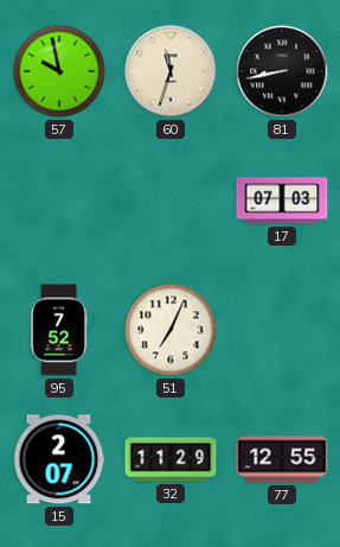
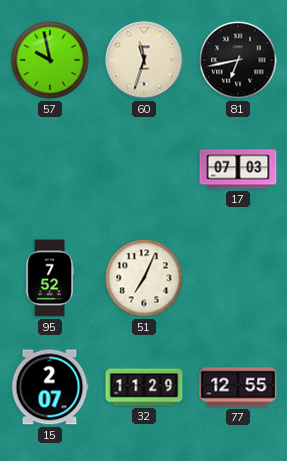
81: 8:43 -> 6:43 (238, 60)
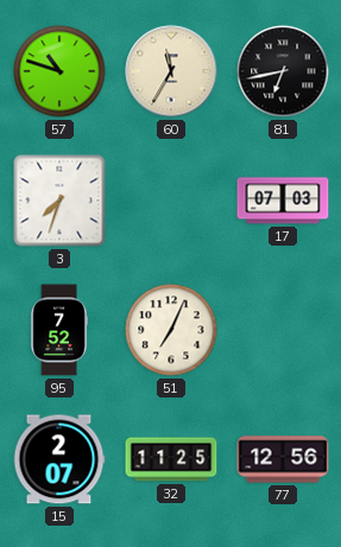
57: 9:58 -> 10:48 (59, 71)
60: 11:33 -> 11:35 (171, 71)
3: none -> 7:33 (59, 201)
32: 11:29 -> 11:25 (171, 459)
77: 12:55 -> 12:56 (283, 459)
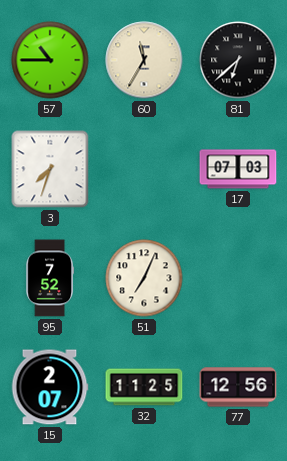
57: 10:48 -> 10:45 (50, 60)
81: 6:43 -> 6:38 (238, 60)
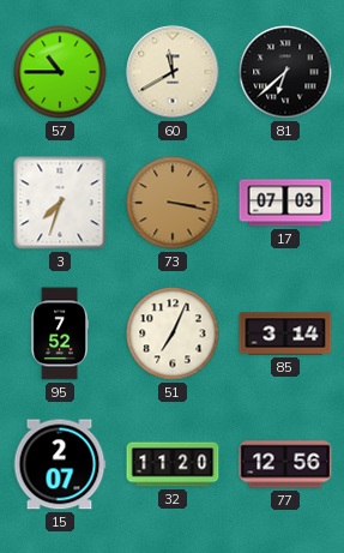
60: 11:35 -> 11:40 (173, 72)
73: none -> 3:17 (173, 203)
85: none -> 3:14 (285, 333)
32: 11:25 -> 11:20 (173, 464)
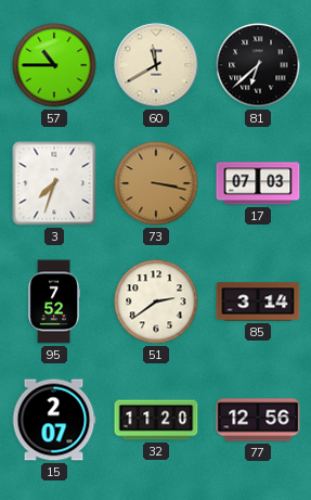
51: 7:04 -> 2:39 (156, 302)
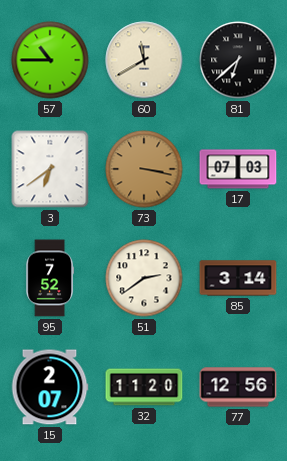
3: 7:33 -> 6:39 (50, 169)
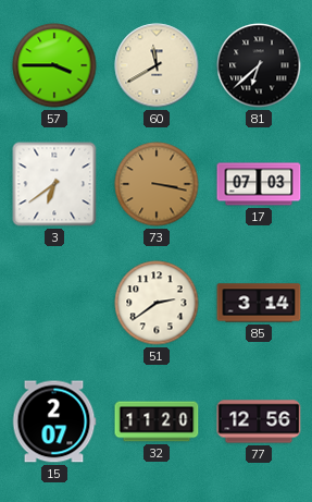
57: 10:45 -> 3:45 (54, 65)
95: 7:52 -> none (49, 278)
